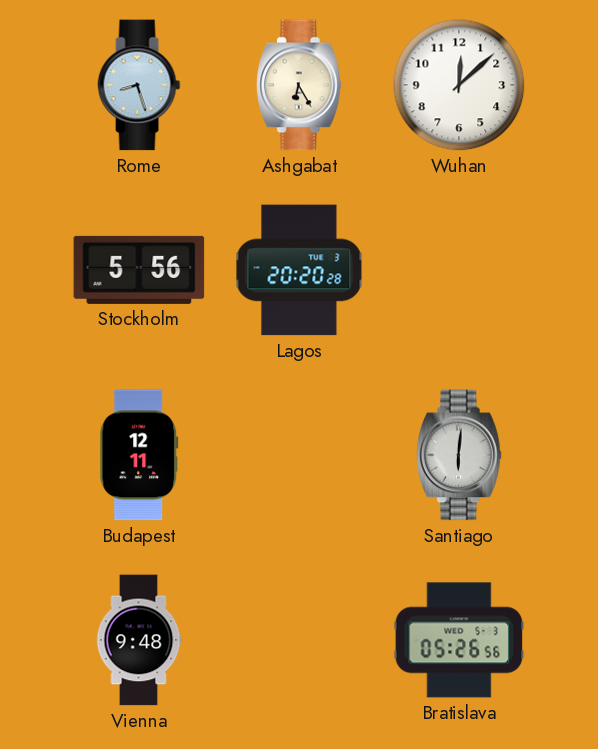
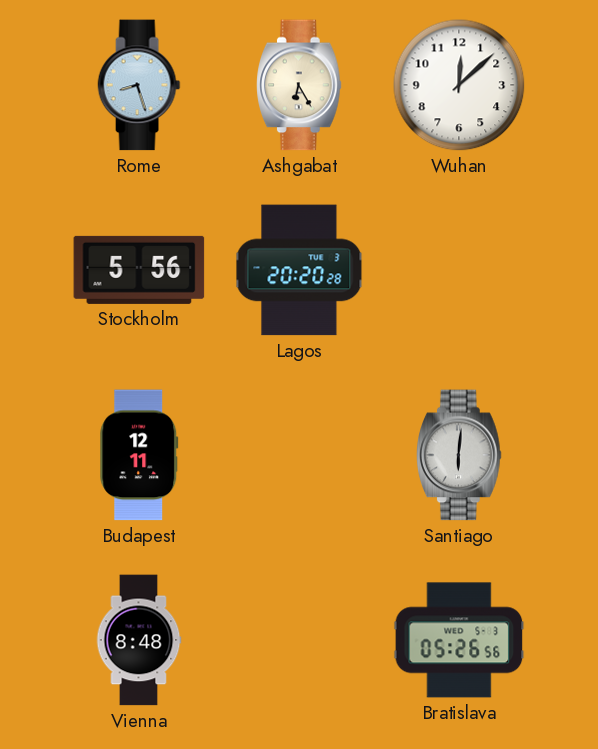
Vienna: 9:48 -> 8:48 (139, 640)
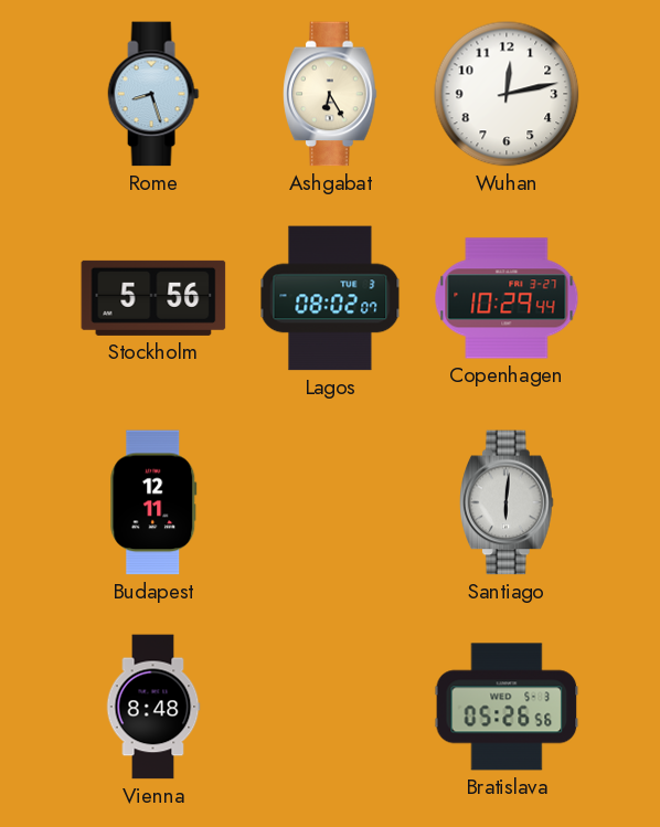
Wuhan: 12:08 -> 12:13 (507, 94)
Lagos: 20:20 -> 08:02 (330, 298)
Copenhagen: none -> 10:29 (507, 298)
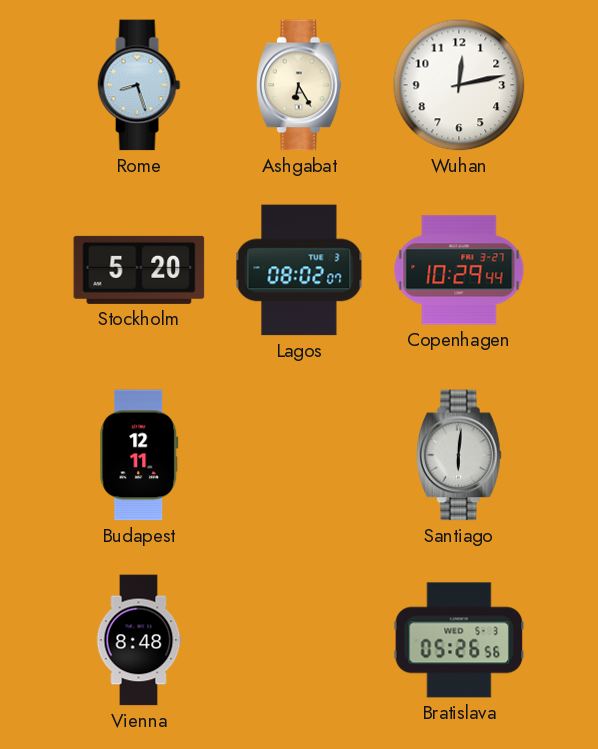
Stockholm: 5:56 -> 5:20 (139, 270)
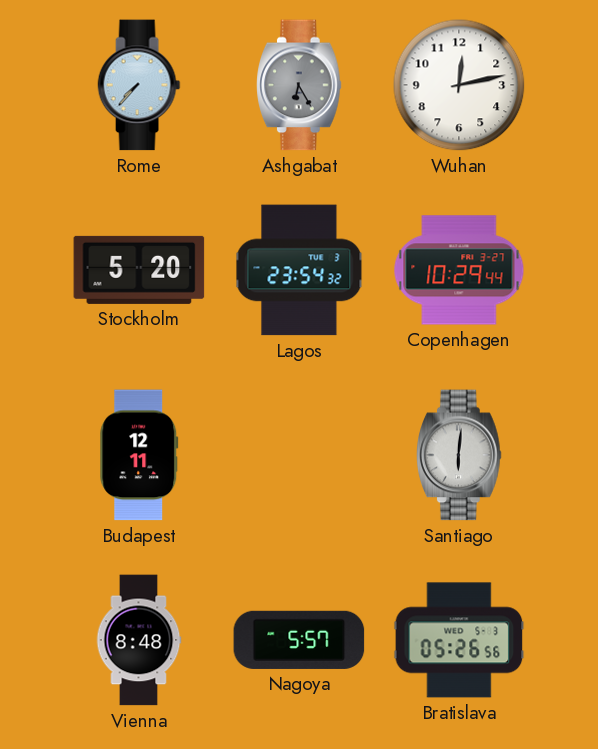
Rome: 8:27 -> 7:37 (139, 85)
Ashgabat dial: cream -> grey (299, 85)
Lagos: 08:02 -> 23:54 (299, 270)
Nagoya: none -> 5:57 (299, 640)
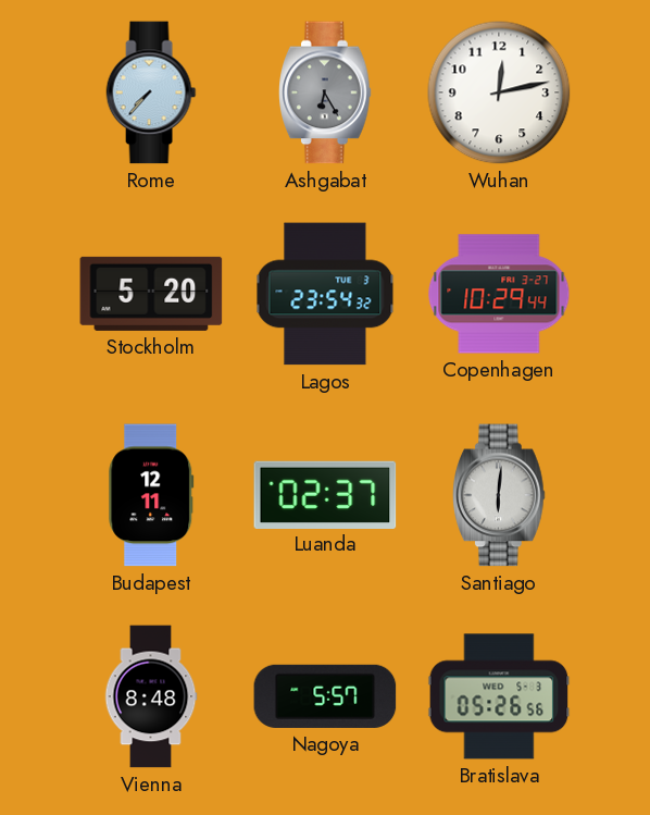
Luanda: none -> 02:37 (325, 494)
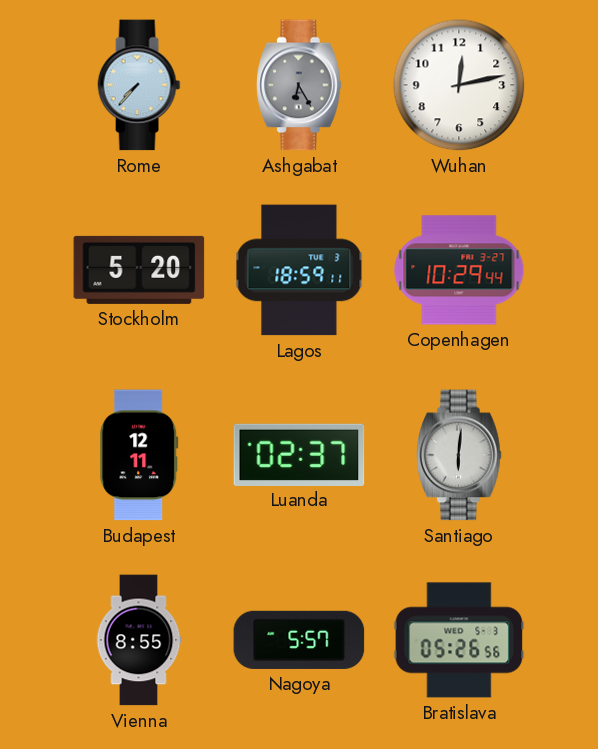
Lagos: 23:54 -> 18:59 (299, 270)
Vienna: 8:48 -> 8:55 (139, 640)
